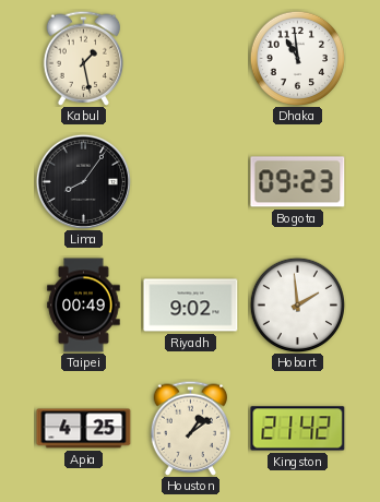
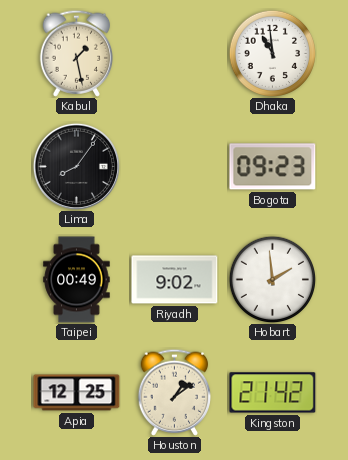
Apia: 4:25 -> 12:25 (77, 393)
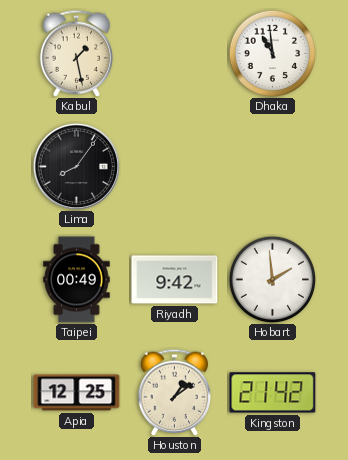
Bogota: 09:23 -> none (273, 167)
Riyadh: 9:02 -> 9:42 (175, 280)
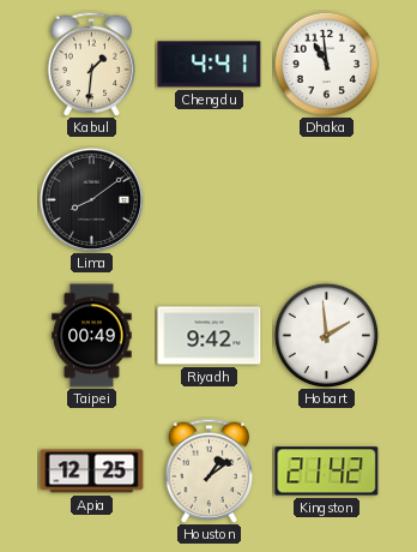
Kabul: 1:28 -> 1:31 (92, 64)
Chengdu: none -> 4:41 (210, 65)
Lima: 8:06 -> 8:09 (91, 199)
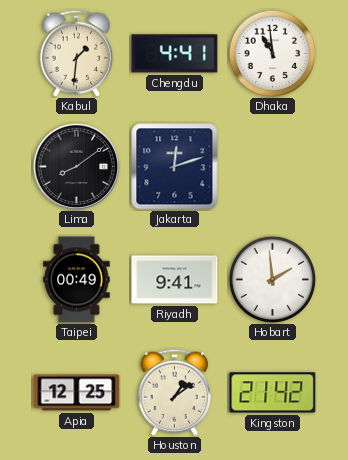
Jakarta: none -> 12:12 (175, 167)
Riyadh: 9:42 -> 9:41 (175, 280)
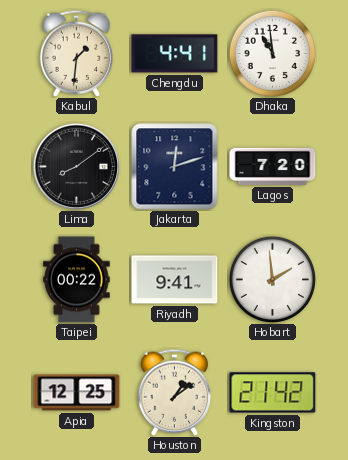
Lagos: none -> 7:20 (273, 166)
Taipei: 00:49 -> 00:22 (77, 280)
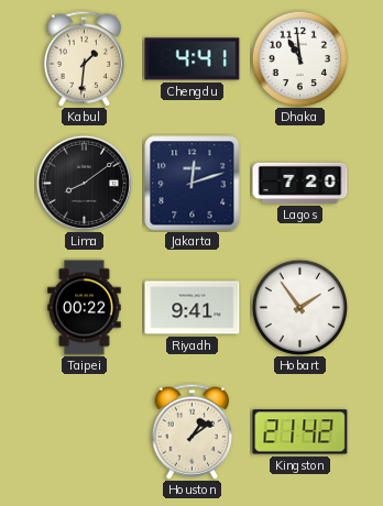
Hobart: 1:59 -> 1:54 (299, 307)
Apia: 12:25 -> none (77, 393)
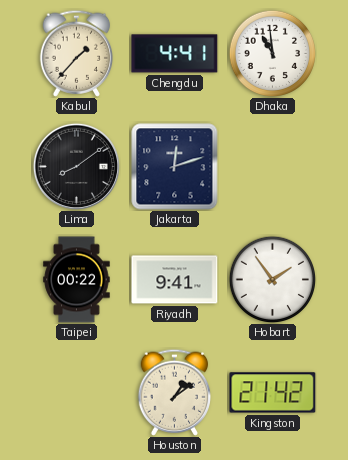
Kabul: 1:31 -> 1:37 (77, 53)
Lagos: 7:20 -> none (300, 183)
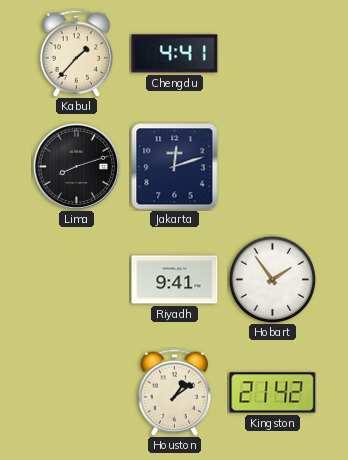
Dhaka: 10:59 -> none (272, 53)
Lima: 8:09 -> 8:12 (76, 166)
Taipei: 00:22 -> none (77, 280)
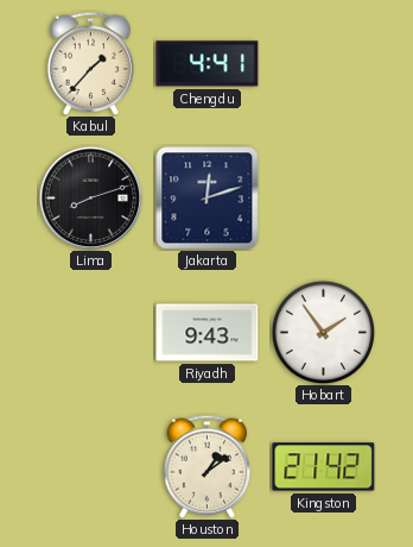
Riyadh: 9:41 -> 9:43 (208, 333)
